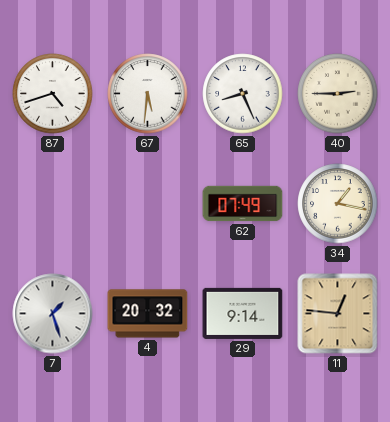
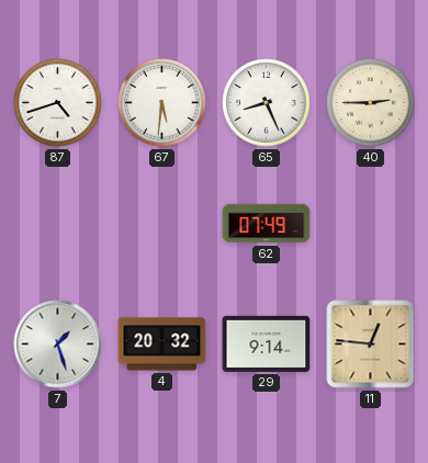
34: 1:17 -> none (338, 204)
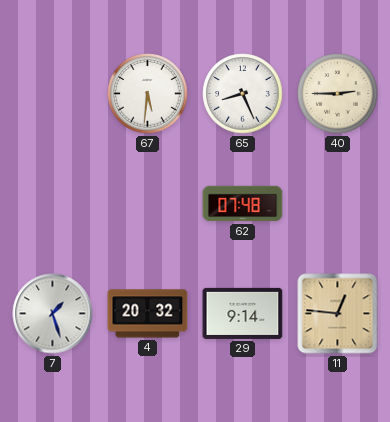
87: 4:42 -> none (58, 103)
62: 07:49 -> 07:48 (243, 204)
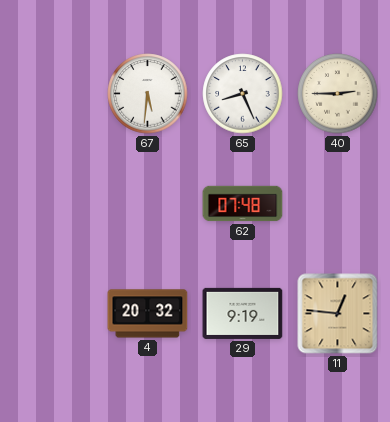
7: 1:27 -> none (53, 314)
29: 9:14 -> 9:19 (243, 313)
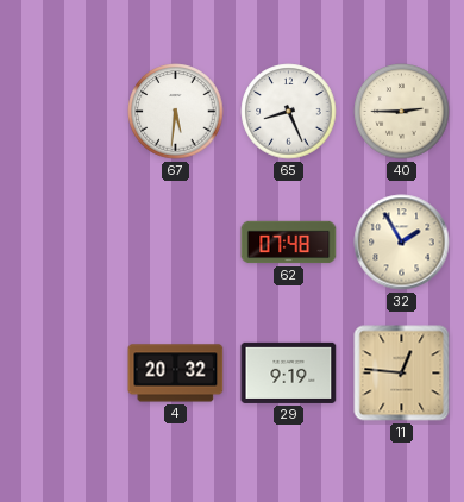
32: none -> 1:55 (402, 243)
